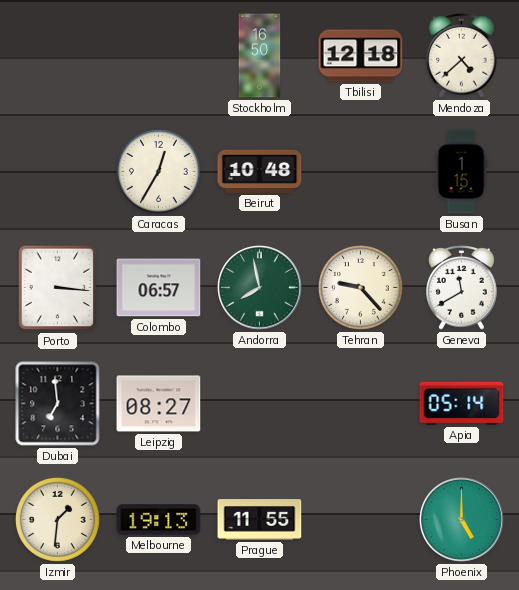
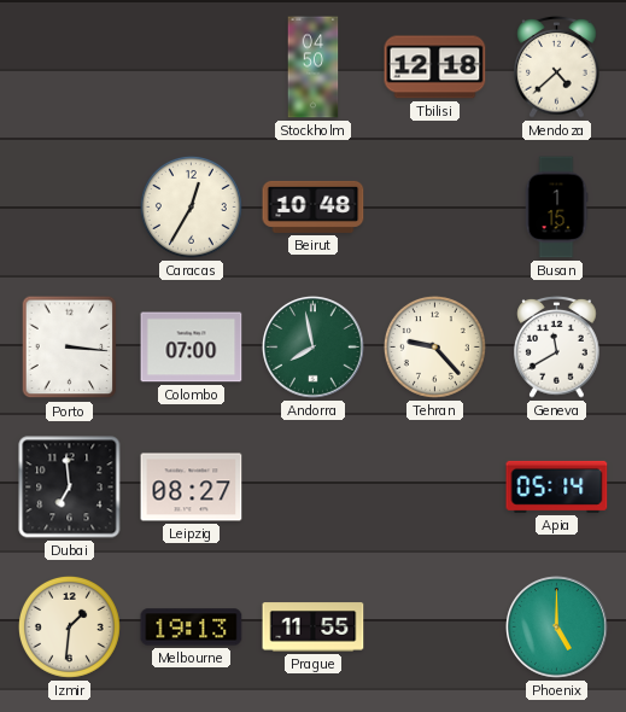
Stockholm: 16:50 -> 04:50 (314, 68)
Colombo: 06:57 -> 07:00 (192, 348)
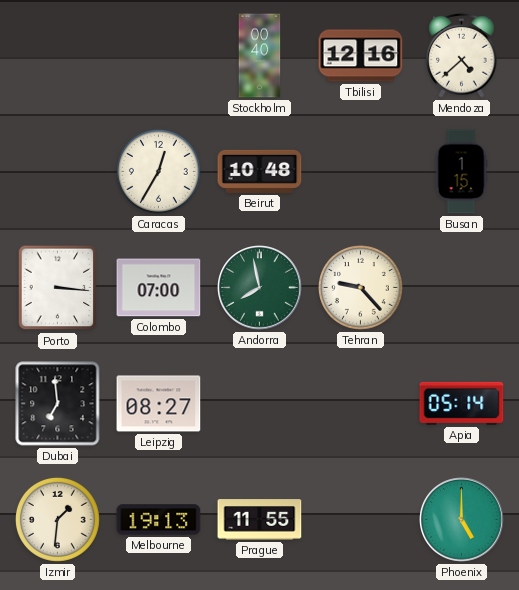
Stockholm: 04:50 -> 00:40 (260, 56)
Tbilisi: 12:18 -> 12:16 (361, 56)
Geneva: 11:40 -> none (557, 346)
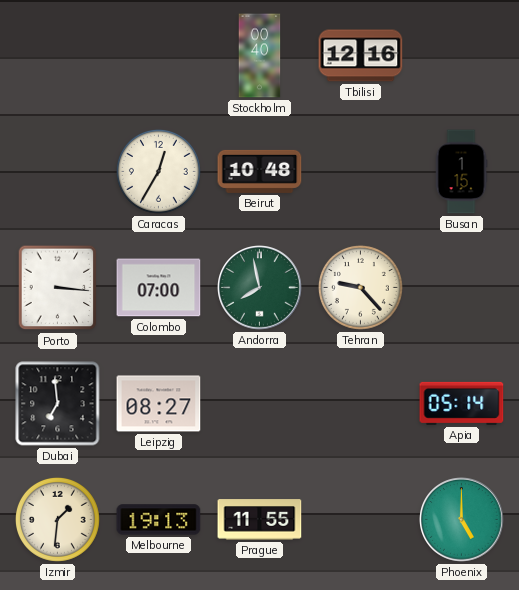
Mendoza: 4:38 -> none (462, 55)
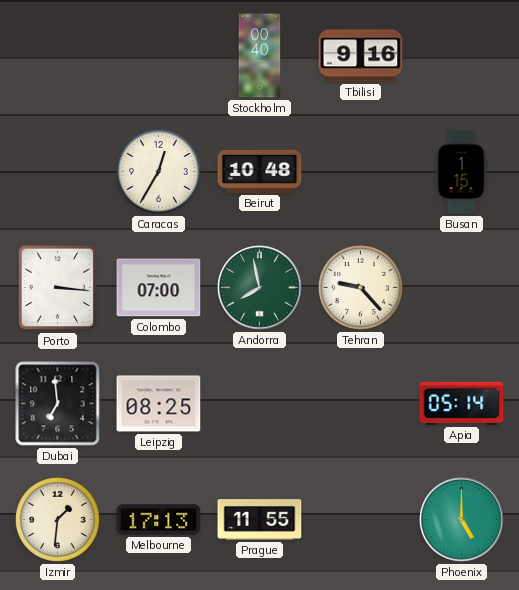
Tbilisi: 12:16 -> 9:16 (361, 56)
Leipzig: 08:27 -> 08:25 (159, 404)
Melbourne: 19:13 -> 17:13 (159, 520)
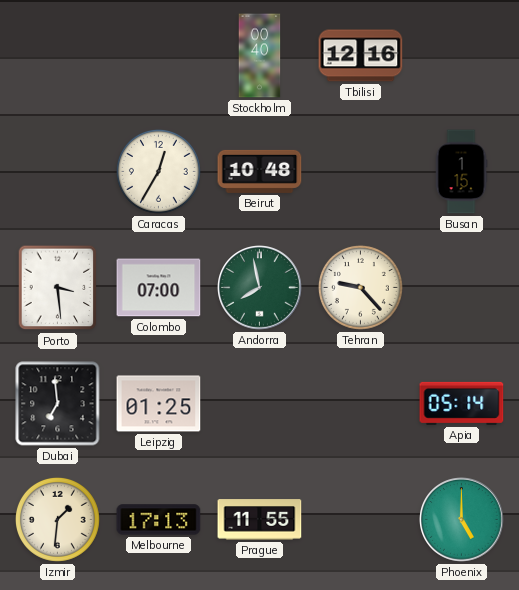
Tbilisi: 9:16 -> 12:16 (361, 56)
Porto: 3:16 -> 3:29 (58, 288)
Leipzig: 08:25 -> 01:25 (159, 404)
